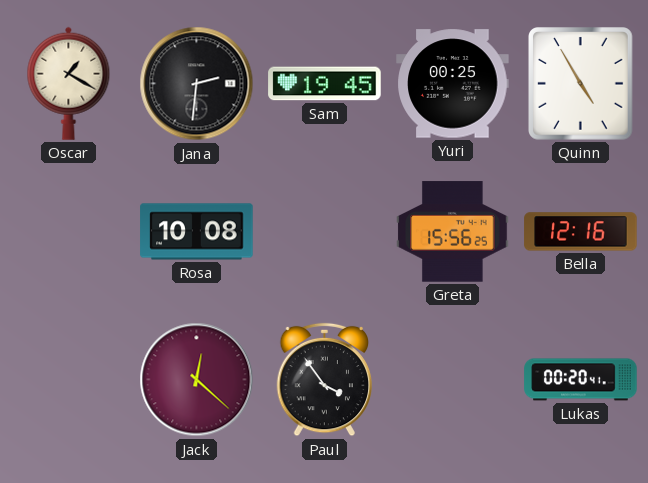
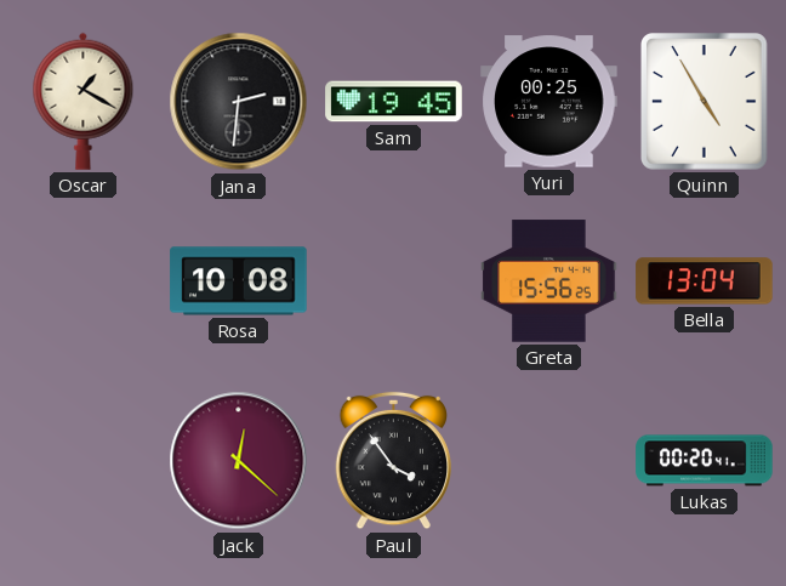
Bella: 12:16 -> 13:04 (705, 281)
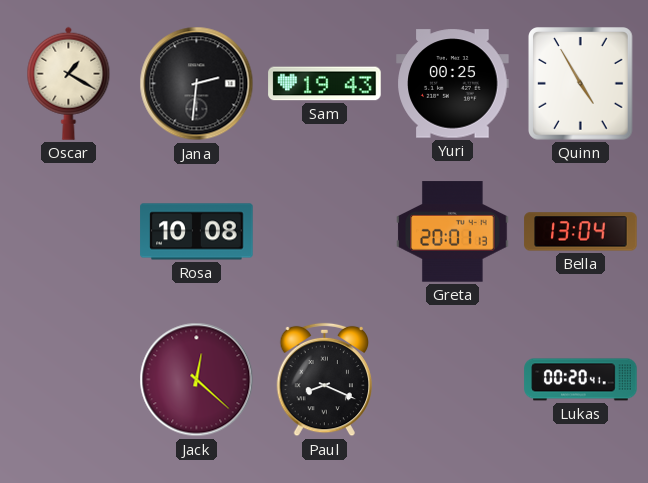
Sam: 19:45 -> 19:43 (325, 84)
Greta: 15:56 -> 20:01 (453, 232)
Paul: 3:54 -> 8:19 (324, 380)
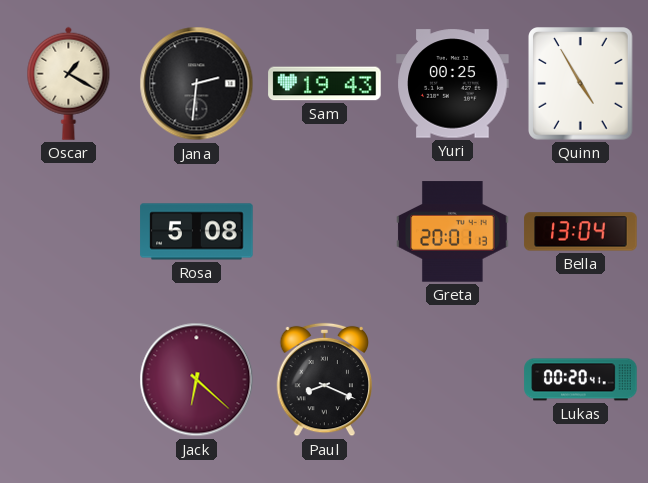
Rosa: 10:08 -> 5:08 (197, 232)
Jack: 12:22 -> 6:22 (197, 380)
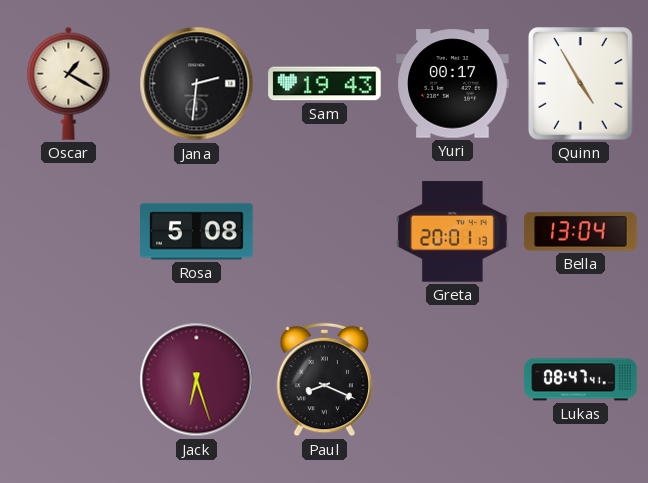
Yuri: 00:25 -> 00:17 (453, 84)
Jack: 6:22 -> 6:27 (197, 380)
Lukas: 00:20 -> 08:47 (581, 380)
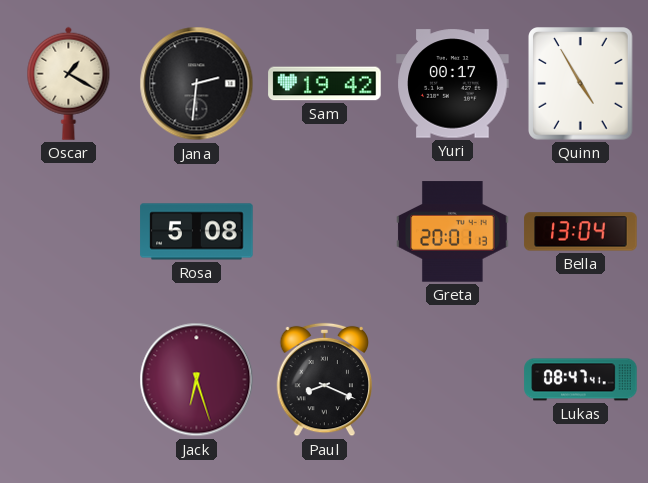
Sam: 19:43 -> 19:42 (325, 84)
